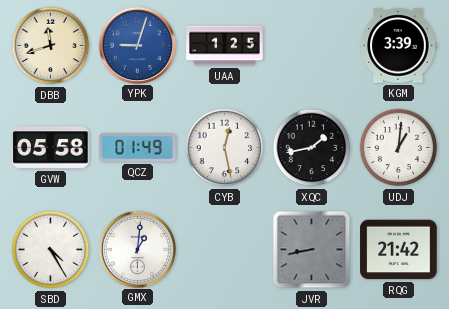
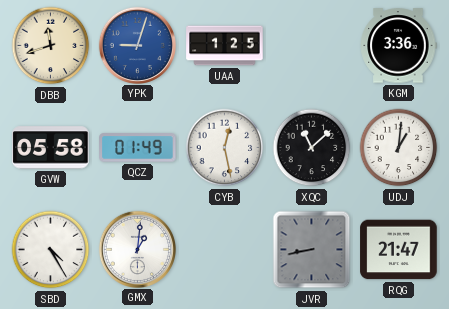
KGM: 3:39 -> 3:36 (398, 46)
XQC: 1:43 -> 11:08 (312, 148)
RQG: 21:42 -> 21:47 (399, 250)
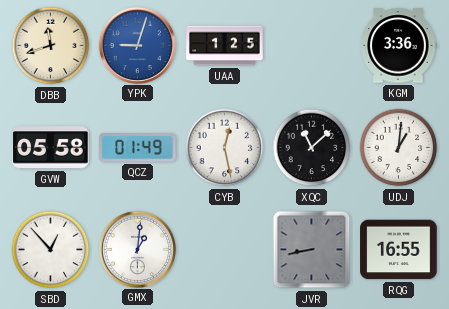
SBD: 4:25 -> 12:53 (51, 250)
RQG: 21:47 -> 16:55 (399, 250)
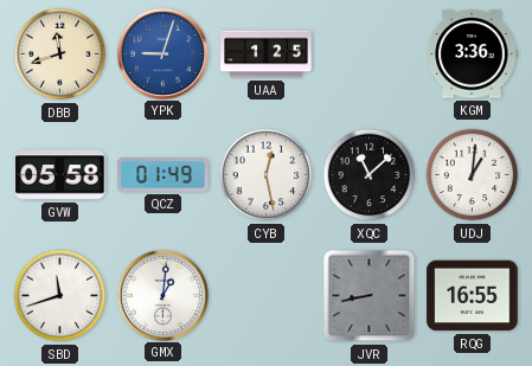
SBD: 12:53 -> 11:42 (60, 296)
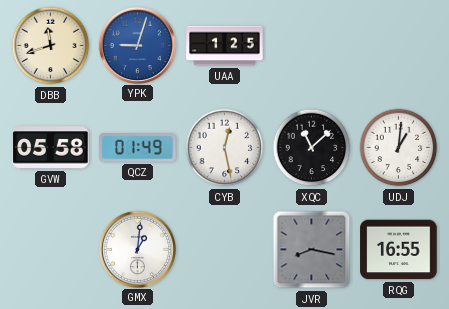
KGM: 3:36 -> none (472, 54)
SBD: 11:42 -> none (60, 296)
JVR: 8:43 -> 8:17 (312, 250)
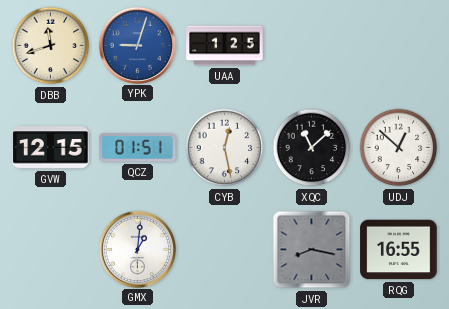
GVW: 05:58 -> 12:15 (51, 148)
QCZ: 01:49 -> 01:51 (138, 148)
UDJ: 1:01 -> 12:52 (399, 148)
